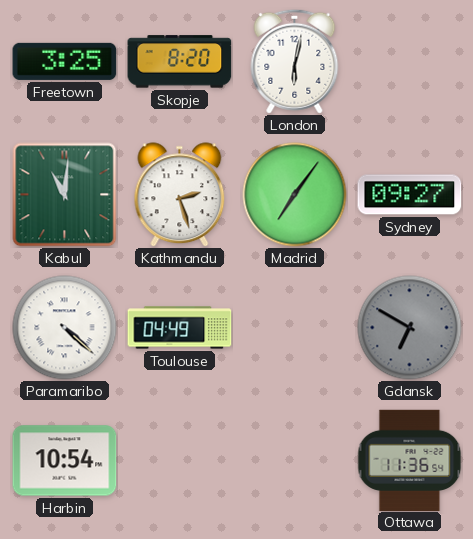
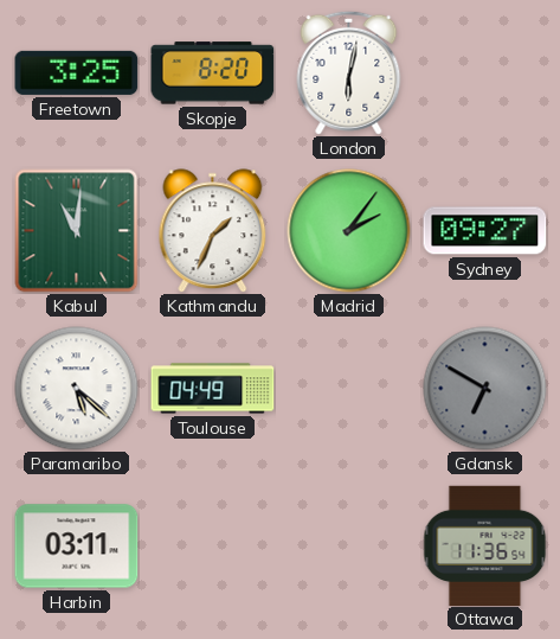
Kathmandu: 2:27 -> 1:34 (213, 231)
Madrid: 7:06 -> 2:06 (349, 231)
Paramaribo: 4:22 -> 5:22 (77, 389)
Harbin: 10:54 -> 03:11 (77, 547)
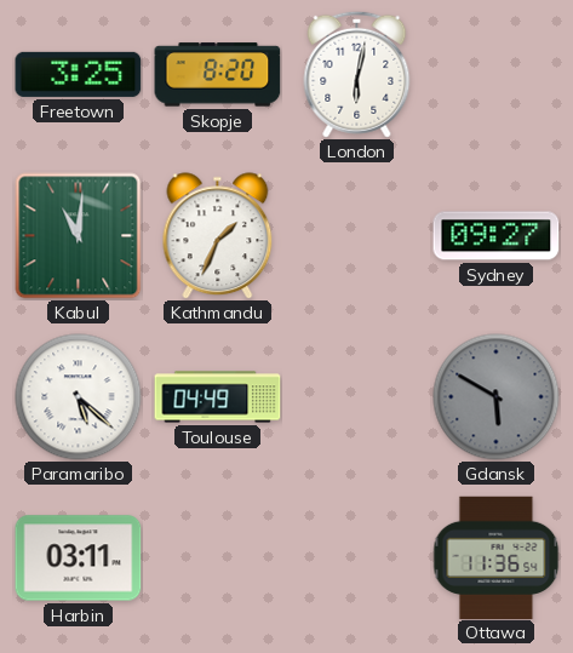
Madrid: 2:06 -> none (349, 231)
Gdansk: 6:50 -> 5:50 (497, 397)
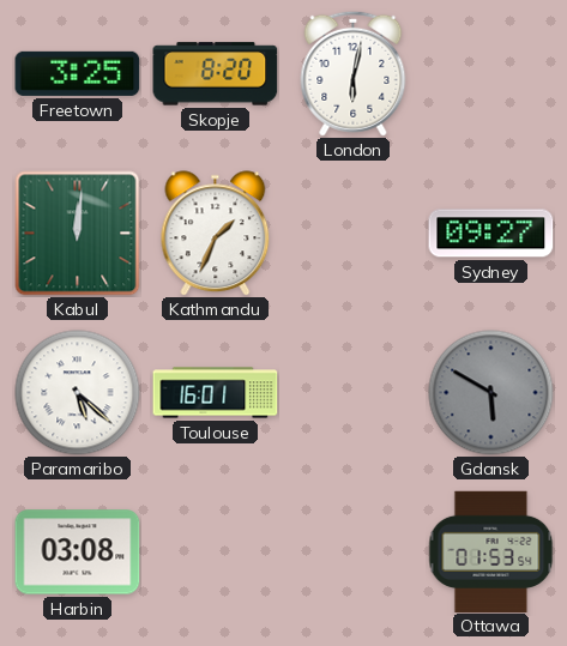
Kabul: 11:01 -> 12:01 (78, 234)
Toulouse: 04:49 -> 16:01 (216, 393)
Harbin: 03:11 -> 03:08 (78, 553)
Ottawa: 11:36 -> 01:53 (490, 551)
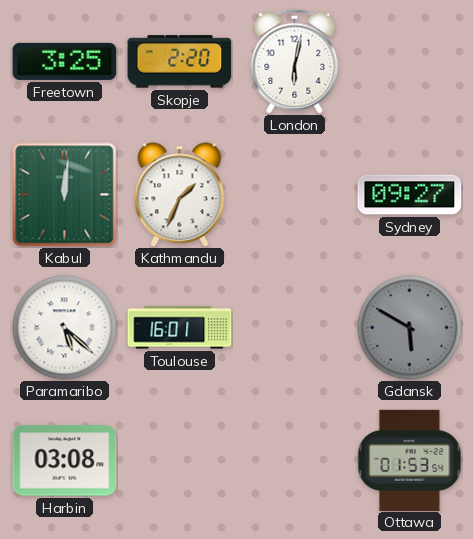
Skopje: 8:20 -> 2:20 (180, 62)
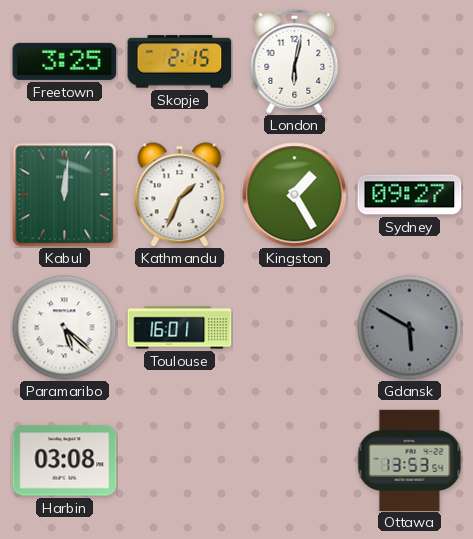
Skopje: 2:20 -> 2:15 (180, 62)
Kingston: none -> 1:25 (295, 195)
Ottawa: 01:53 -> 13:53 (409, 460)
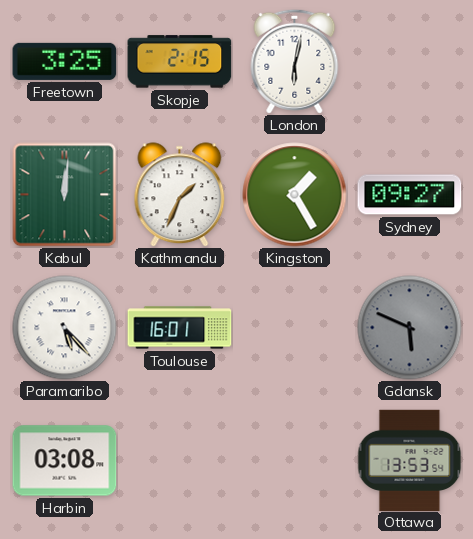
Paramaribo: 5:22 -> 5:23 (65, 328)
Gdansk: 5:50 -> 5:49 (410, 328)
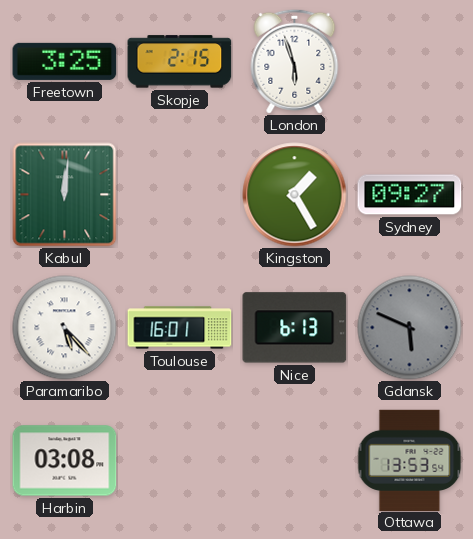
London: 6:02 -> 5:57 (295, 61)
Kathmandu: 1:34 -> none (180, 195)
Nice: none -> 6:13 (295, 328)
